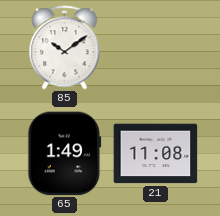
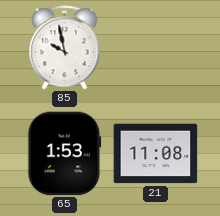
85: 10:09 -> 9:58 (65, 48)
65: 1:49 -> 1:53 (65, 154)
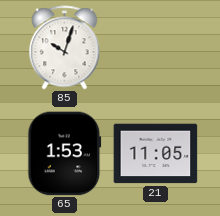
85: 9:58 -> 10:03 (65, 48)
21: 11:08 -> 11:05 (156, 154)
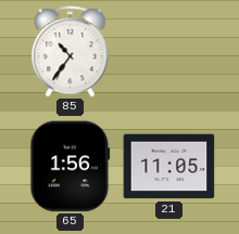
85: 10:03 -> 10:36 (71, 52)
65: 1:53 -> 1:56 (71, 167)
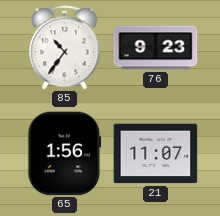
76: none -> 9:23 (156, 48)
21: 11:05 -> 11:07 (156, 154)
